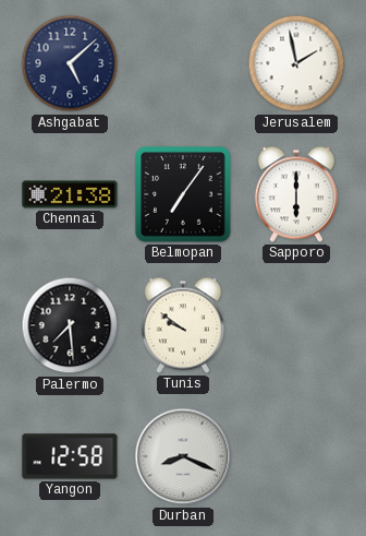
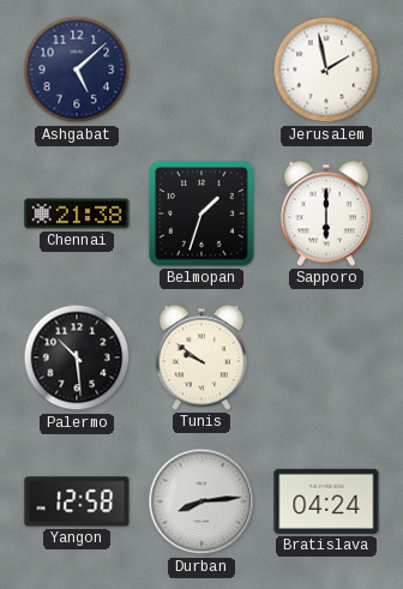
Belmopan: 7:06 -> 1:33 (201, 214)
Palermo: 7:29 -> 10:29 (77, 357)
Durban: 8:19 -> 8:14 (201, 501)
Bratislava: none -> 04:24 (326, 501)
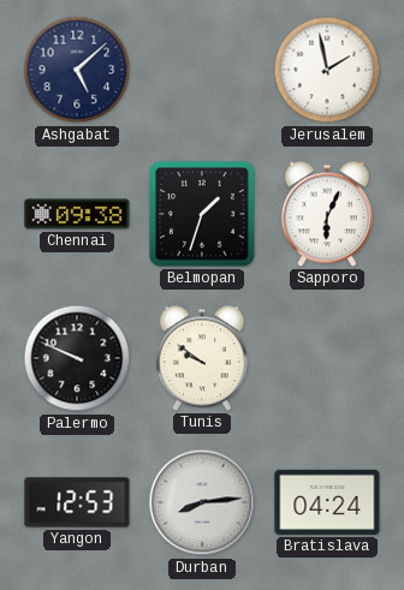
Chennai: 21:38 -> 09:38 (77, 214)
Sapporo: 6:00 -> 6:04 (327, 214)
Palermo: 10:29 -> 9:49 (77, 358)
Yangon: 12:58 -> 12:53 (77, 502)
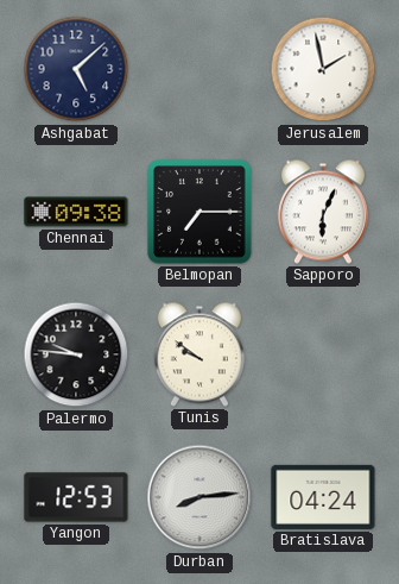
Belmopan: 1:33 -> 7:15 (199, 212)
Palermo: 9:49 -> 9:46 (76, 354)
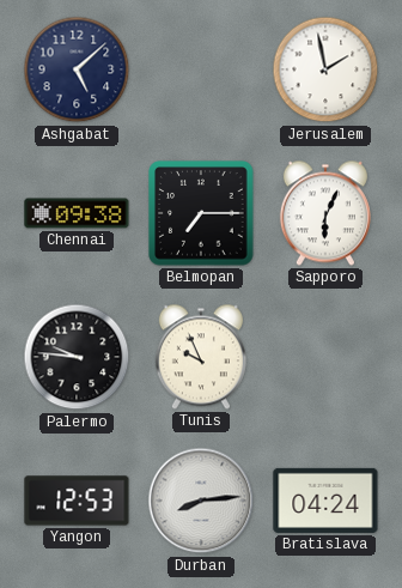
Tunis: 9:51 -> 9:56 (201, 357)
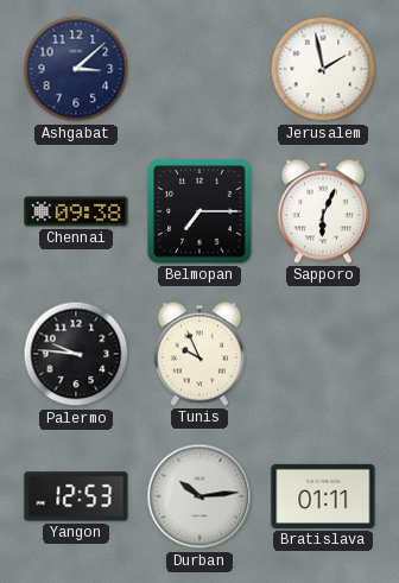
Ashgabat: 5:08 -> 3:08 (76, 69)
Durban: 8:14 -> 10:14 (199, 496)
Bratislava: 04:24 -> 01:11 (323, 496)
